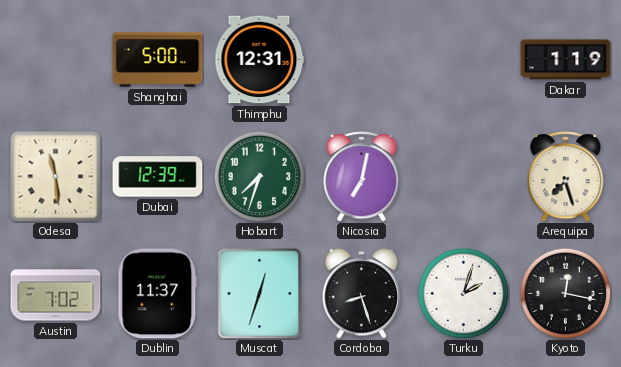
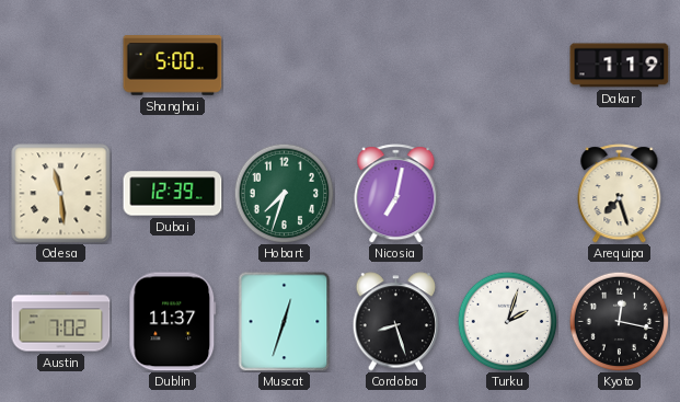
Thimphu: 12:31 -> none (260, 60)
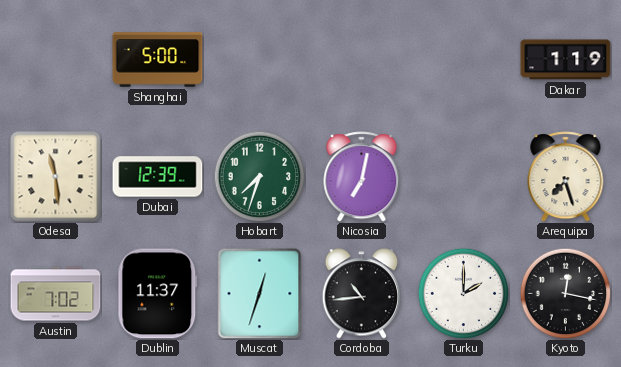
Cordoba: 8:27 -> 10:44 (362, 294)
Turku: 2:03 -> 2:00 (463, 293)
